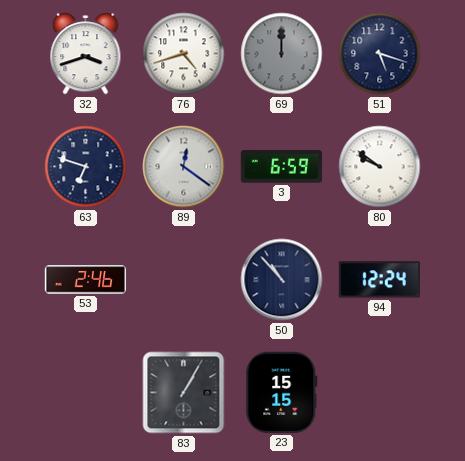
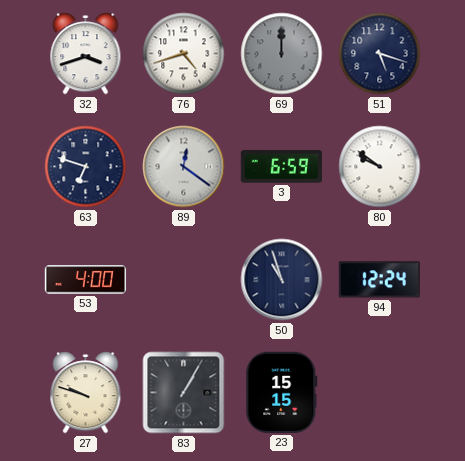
53: 2:46 -> 4:00 (86, 280)
50: 10:53 -> 10:57 (282, 280)
27: none -> 9:48 (86, 393)
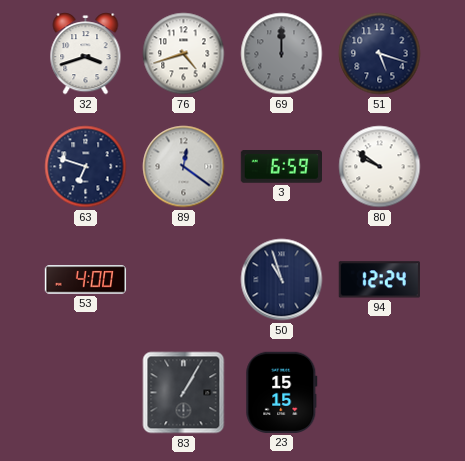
27: 9:48 -> none (86, 393)
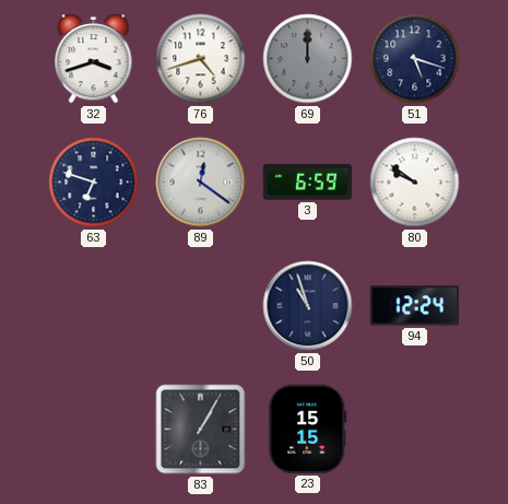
53: 4:00 -> none (86, 280)
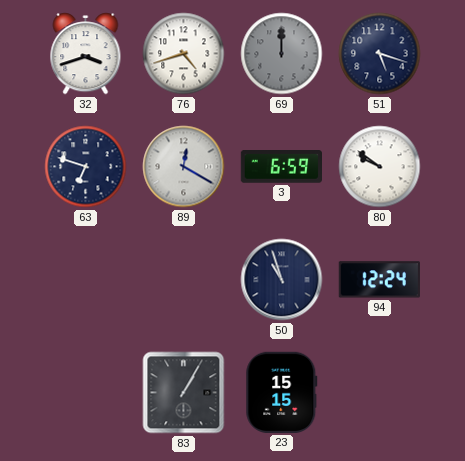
89: 12:21 -> 12:20 (184, 167)
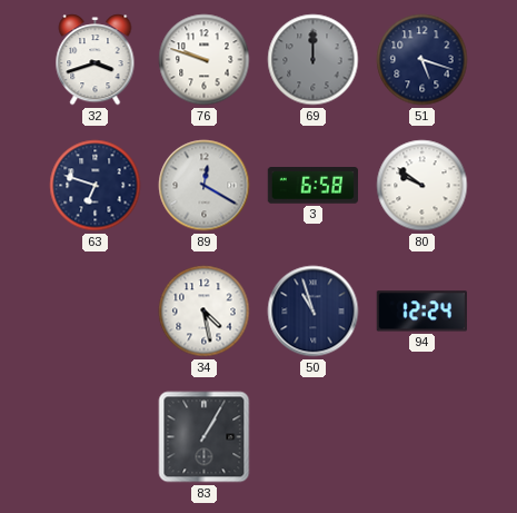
76: 4:42 -> 9:48 (205, 60)
3: 6:59 -> 6:58 (312, 186)
34: none -> 4:28 (205, 312)
23: 15:15 -> none (282, 392)
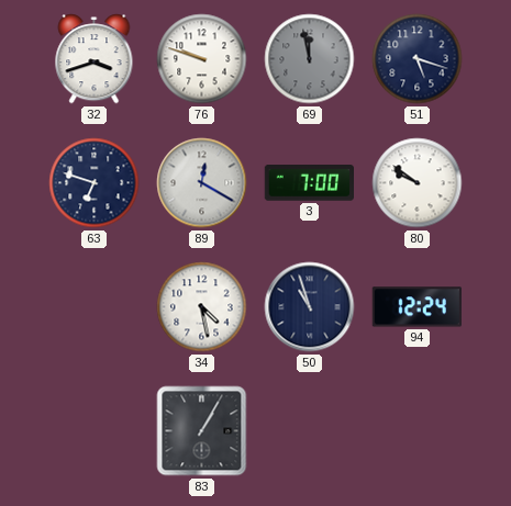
69: 12:00 -> 11:58 (310, 59)
3: 6:58 -> 7:00 (309, 183)
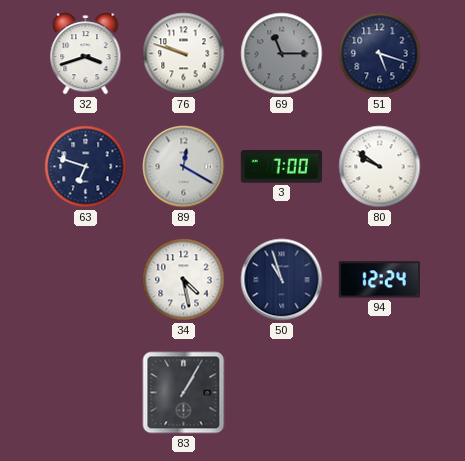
69: 11:58 -> 11:15 (282, 54)
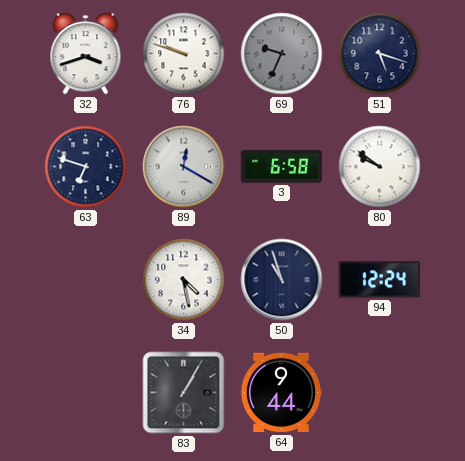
69: 11:15 -> 9:34 (282, 54)
3: 7:00 -> 6:58 (281, 167)
64: none -> 9:44 (280, 393)
